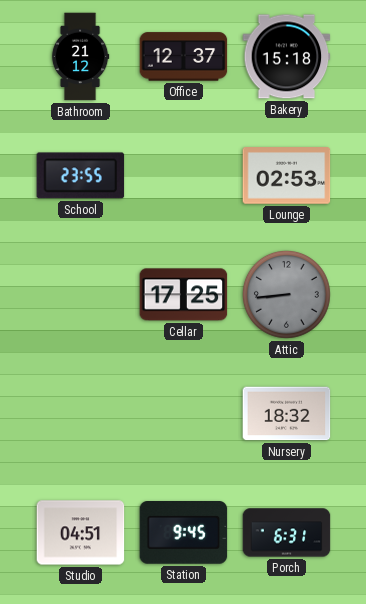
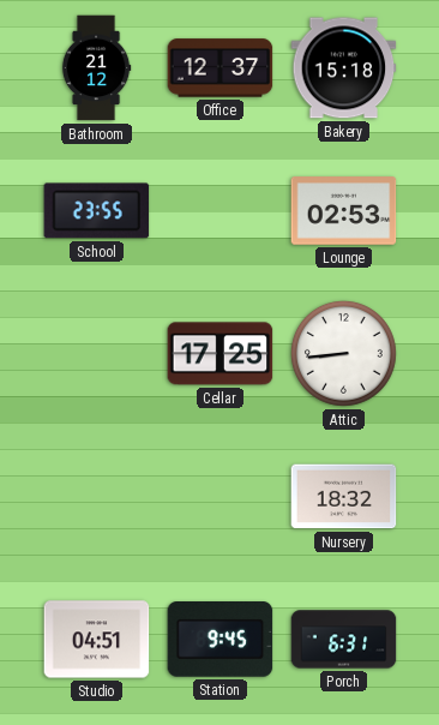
Attic dial: grey -> white (343, 353)
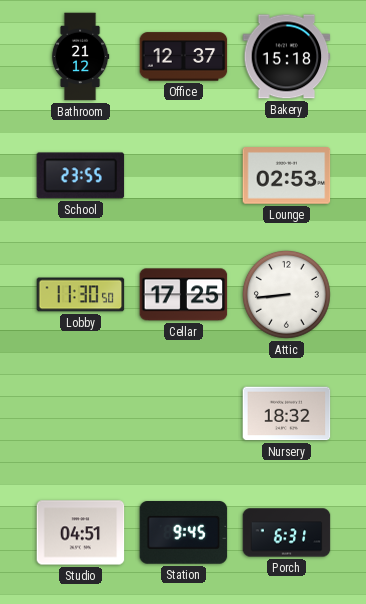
Lobby: none -> 11:30 (81, 295)
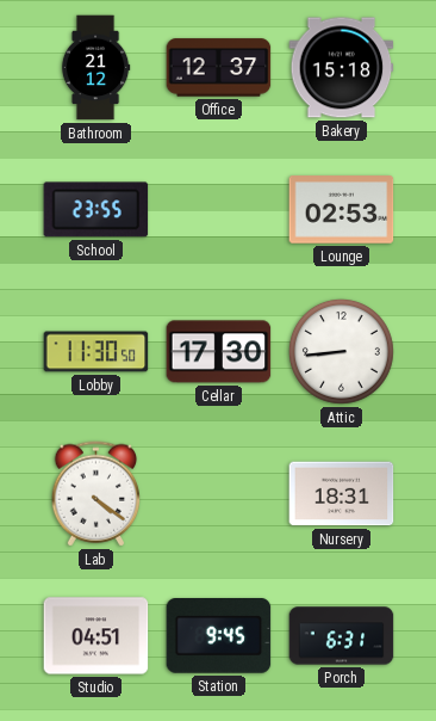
Cellar: 17:25 -> 17:30 (219, 352)
Lab: none -> 4:21 (95, 494)
Nursery: 18:32 -> 18:31 (342, 494)
